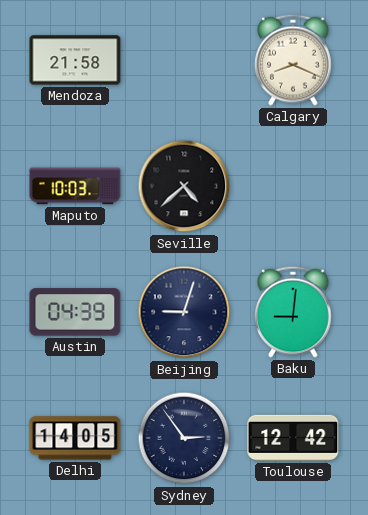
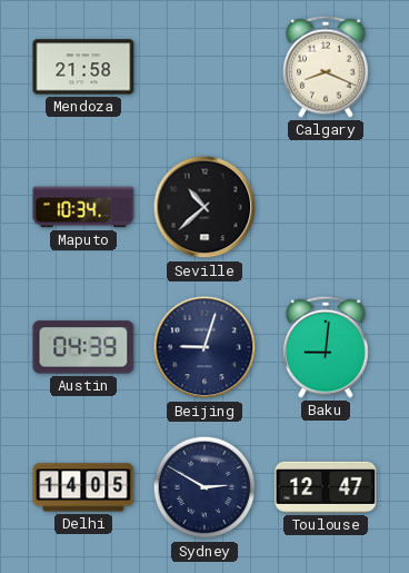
Maputo: 10:03 -> 10:34 (83, 207)
Seville: 4:38 -> 10:38 (205, 207)
Sydney: 2:54 -> 2:50 (205, 487)
Toulouse: 12:42 -> 12:47 (326, 487)
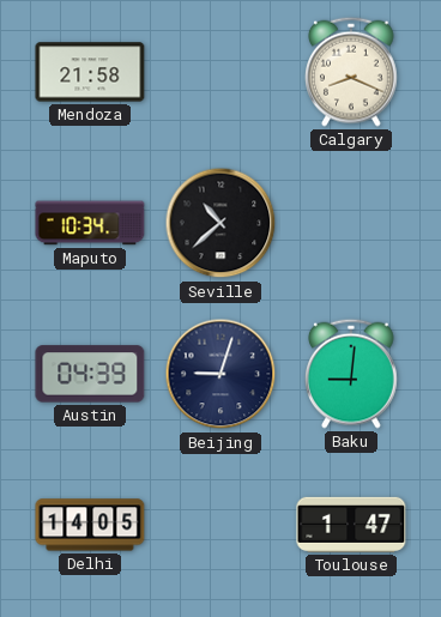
Sydney: 2:50 -> none (205, 487)
Toulouse: 12:47 -> 1:47 (351, 525)
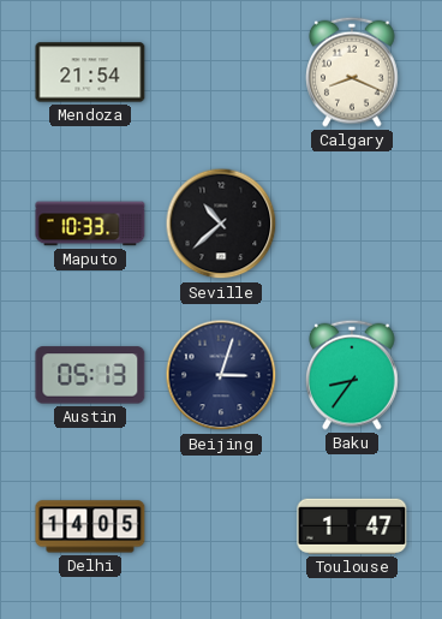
Mendoza: 21:58 -> 21:54 (90, 72)
Maputo: 10:34 -> 10:33 (90, 224)
Austin: 04:39 -> 05:13 (90, 375)
Beijing: 9:03 -> 3:03 (221, 375)
Baku: 9:01 -> 8:36 (353, 375)
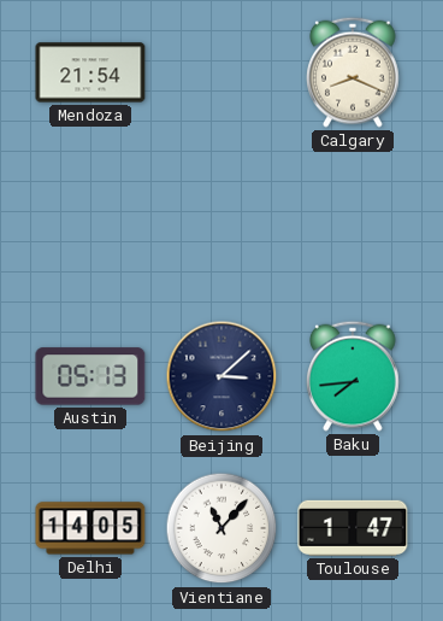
Maputo: 10:33 -> none (90, 224)
Seville: 10:38 -> none (221, 224)
Beijing: 3:03 -> 3:08 (221, 376)
Baku: 8:36 -> 7:44 (354, 376)
Vientiane: none -> 11:07 (221, 528)
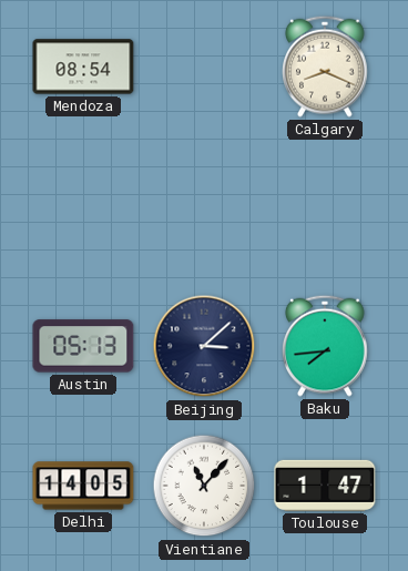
Mendoza: 21:54 -> 08:54 (83, 67)
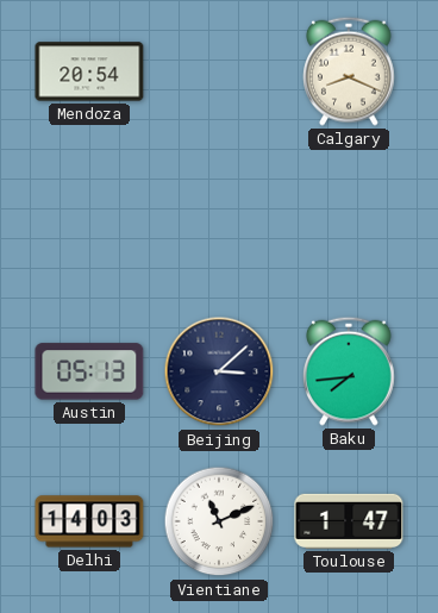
Mendoza: 08:54 -> 20:54 (89, 71)
Delhi: 14:05 -> 14:03 (89, 521)
Vientiane: 11:07 -> 11:11 (219, 521)
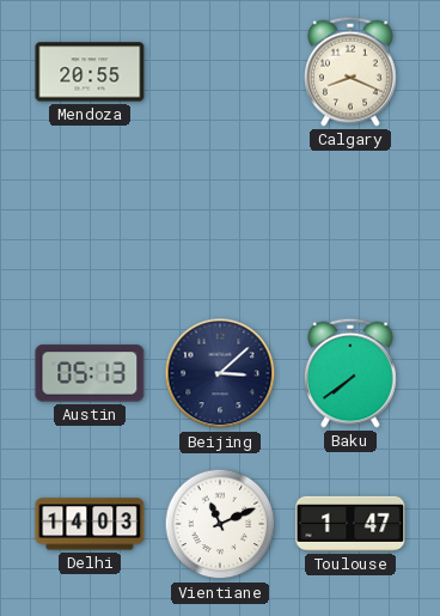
Mendoza: 20:54 -> 20:55 (90, 72)
Baku: 7:44 -> 7:39 (352, 373)
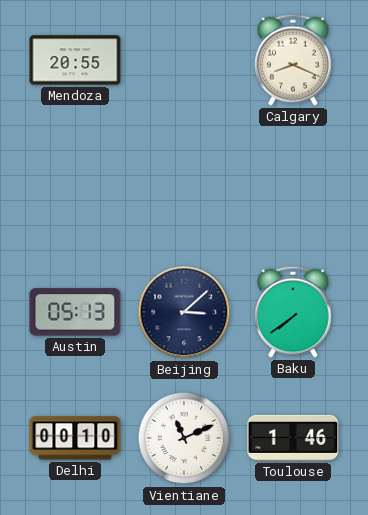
Delhi: 14:03 -> 00:10 (75, 438)
Toulouse: 1:47 -> 1:46 (293, 438)
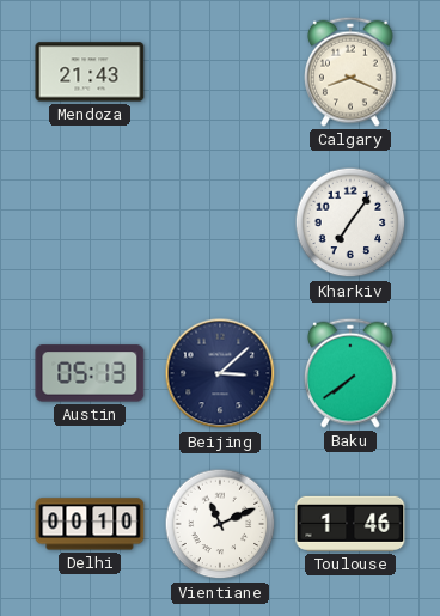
Mendoza: 20:55 -> 21:43 (90, 72)
Kharkiv: none -> 7:06 (350, 222)
